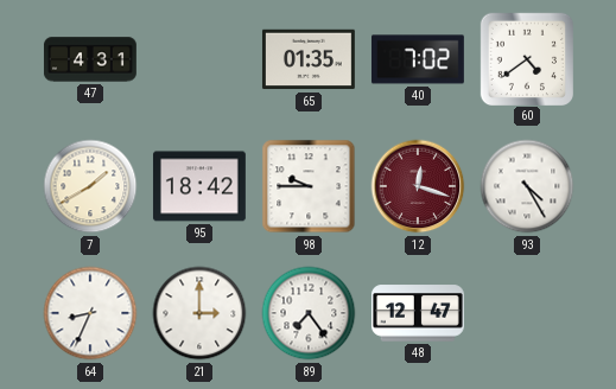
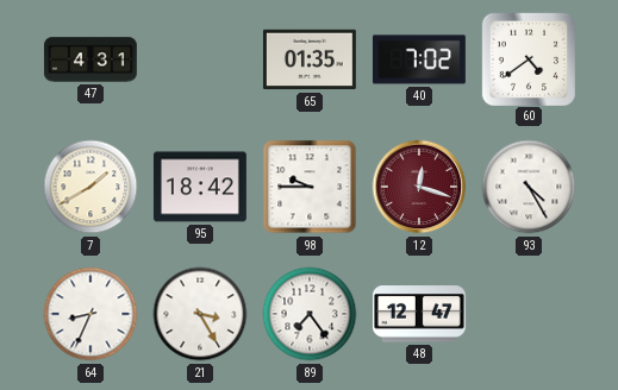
21: 3:00 -> 3:25 (200, 314)
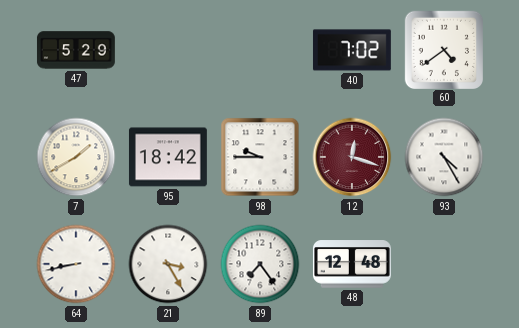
47: 4:31 -> 5:29 (76, 50)
65: 01:35 -> none (310, 59)
64: 8:34 -> 8:43 (76, 264)
48: 12:47 -> 12:48 (352, 264)
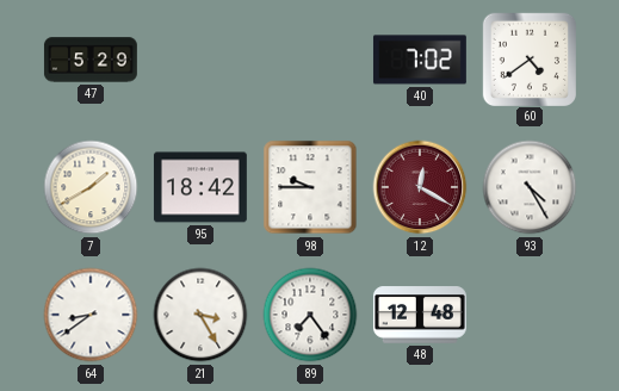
12: 12:18 -> 12:20 (420, 187)
64: 8:43 -> 8:39 (91, 315)
